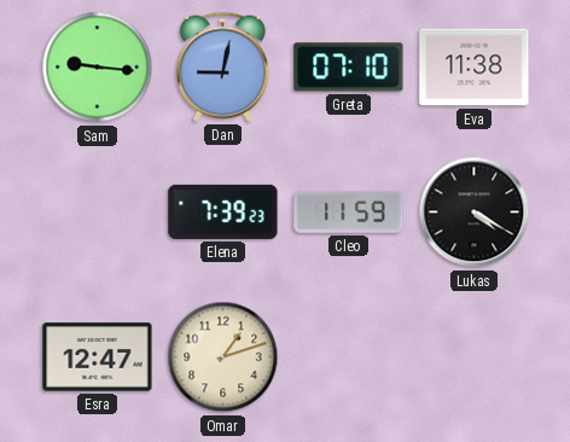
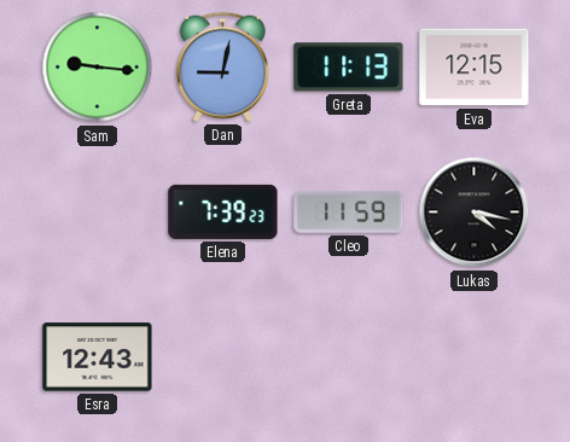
Greta: 07:10 -> 11:13 (349, 68)
Eva: 11:38 -> 12:15 (475, 68)
Lukas: 4:20 -> 4:17 (475, 213)
Esra: 12:47 -> 12:43 (98, 357)
Omar: 1:12 -> none (223, 357)
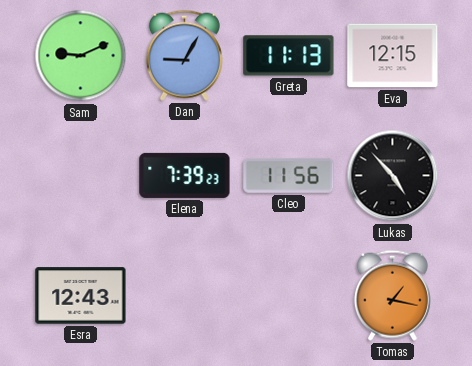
Sam: 9:16 -> 9:11 (81, 56)
Dan: 9:02 -> 9:05 (184, 55)
Cleo: 11:59 -> 11:56 (289, 175)
Lukas: 4:17 -> 4:53 (393, 176)
Tomas: none -> 1:17 (392, 295)
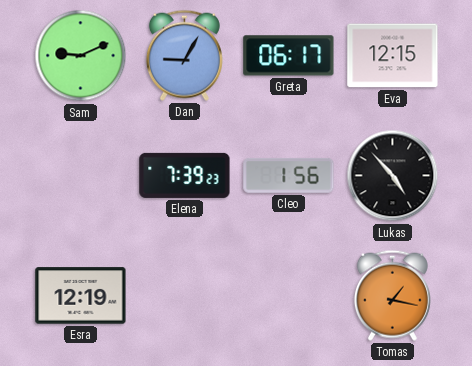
Greta: 11:13 -> 06:17 (289, 56)
Cleo: 11:56 -> 1:56 (289, 175)
Esra: 12:43 -> 12:19 (81, 296)
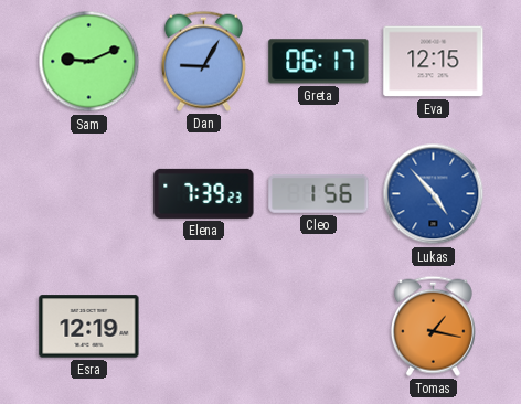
Lukas dial: black -> blue (434, 194)
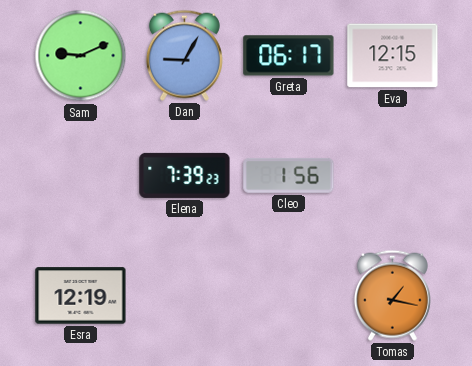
Lukas: 4:53 -> none (434, 194)
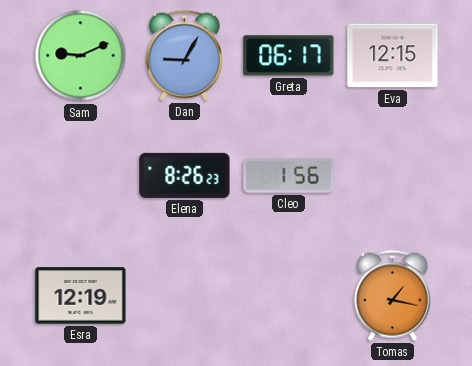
Elena: 7:39 -> 8:26 (185, 175)
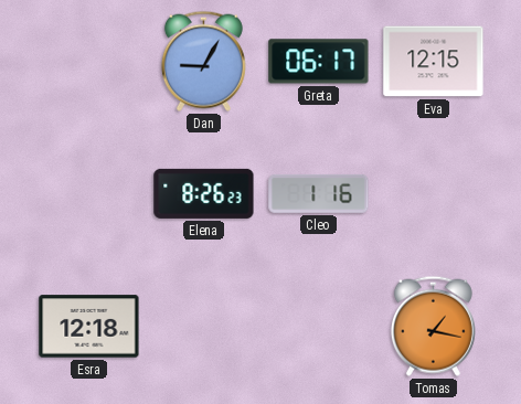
Sam: 9:11 -> none (81, 56)
Cleo: 1:56 -> 1:16 (319, 193)
Esra: 12:19 -> 12:18 (89, 327)
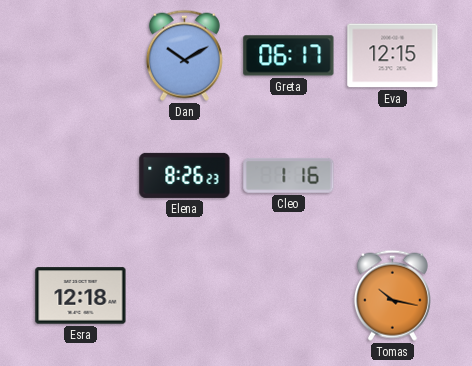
Dan: 9:05 -> 10:10 (184, 55)
Tomas: 1:17 -> 10:17 (392, 295)
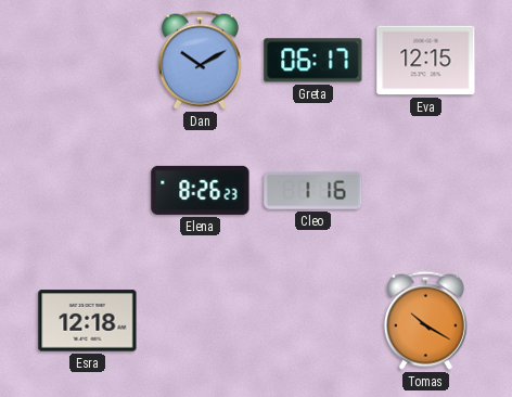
Tomas: 10:17 -> 10:20 (425, 320)
